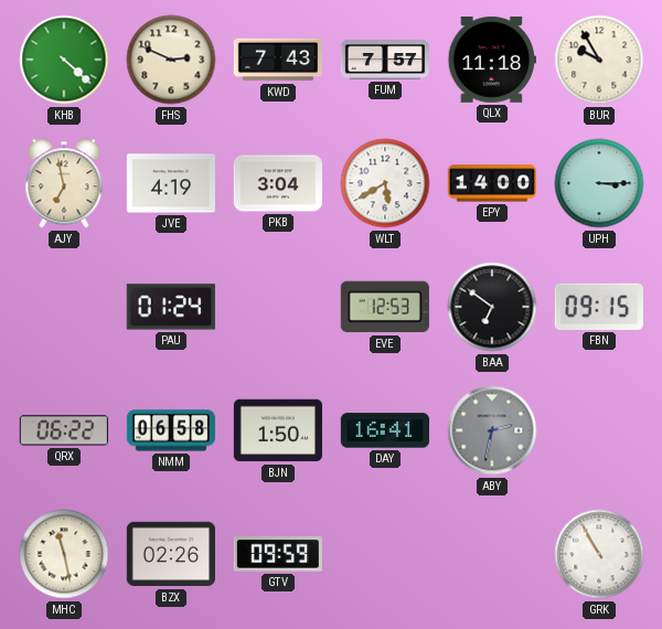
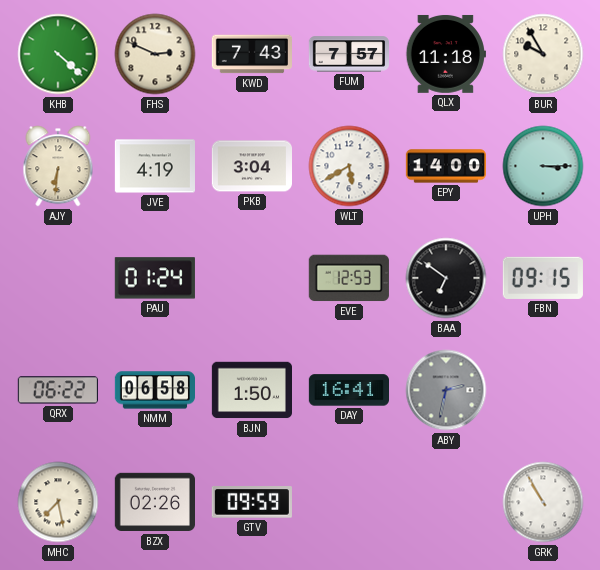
AJY: 6:58 -> 6:31 (58, 166)
MHC: 11:28 -> 7:28 (58, 502)
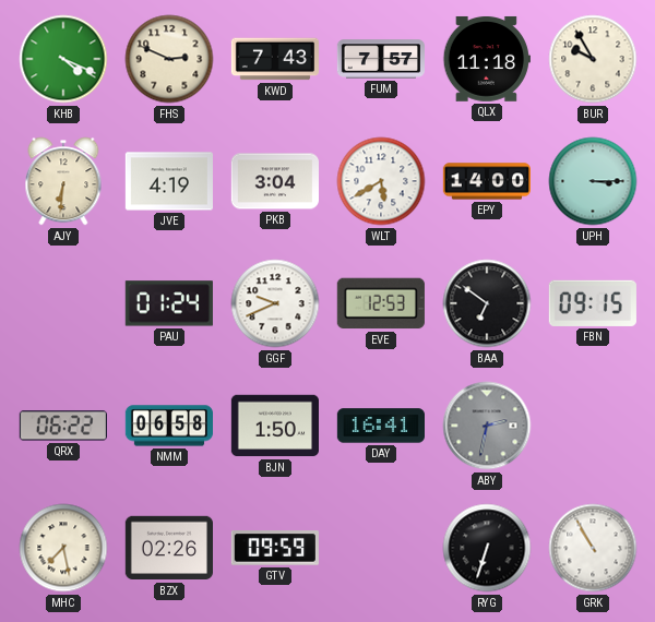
KHB: 4:22 -> 4:19 (63, 59)
GGF: none -> 9:41 (275, 303)
RYG: none -> 6:33 (487, 548)
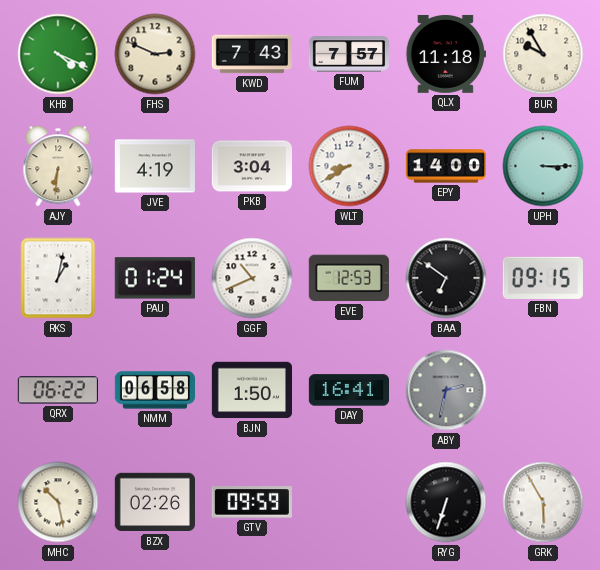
WLT: 5:40 -> 8:40 (349, 166)
RKS: none -> 1:02 (58, 278)
GGF: 9:41 -> 10:41 (252, 278)
MHC: 7:28 -> 10:28 (58, 502)
GRK: 10:55 -> 5:55 (543, 502)
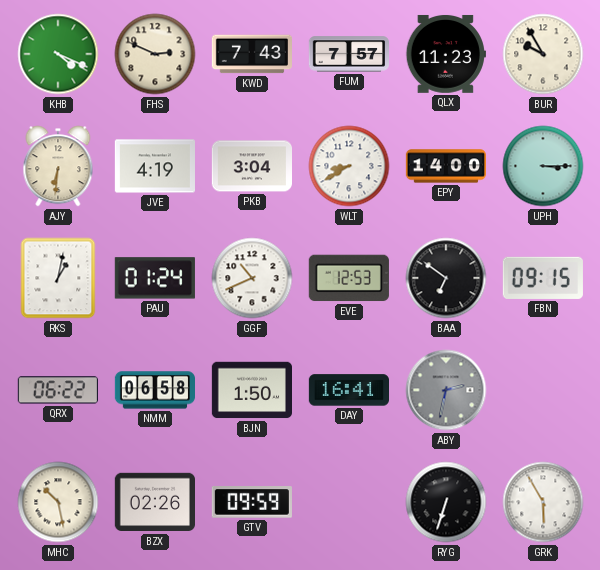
QLX: 11:18 -> 11:23 (446, 54)
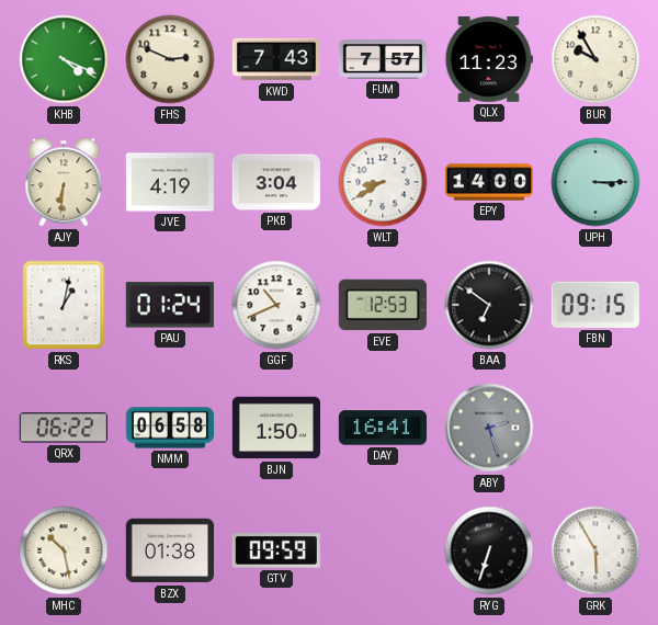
ABY: 2:32 -> 2:27 (489, 428)
BZX: 02:26 -> 01:38 (169, 550)
